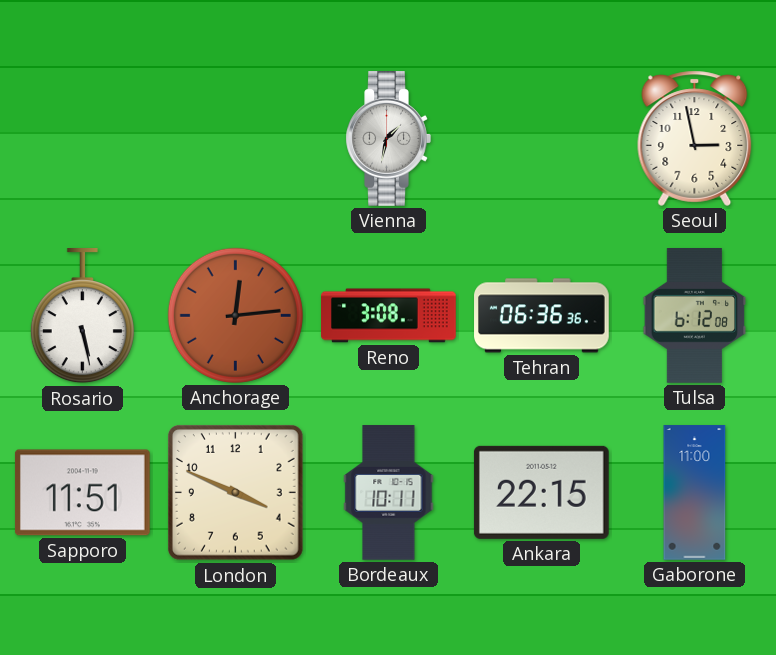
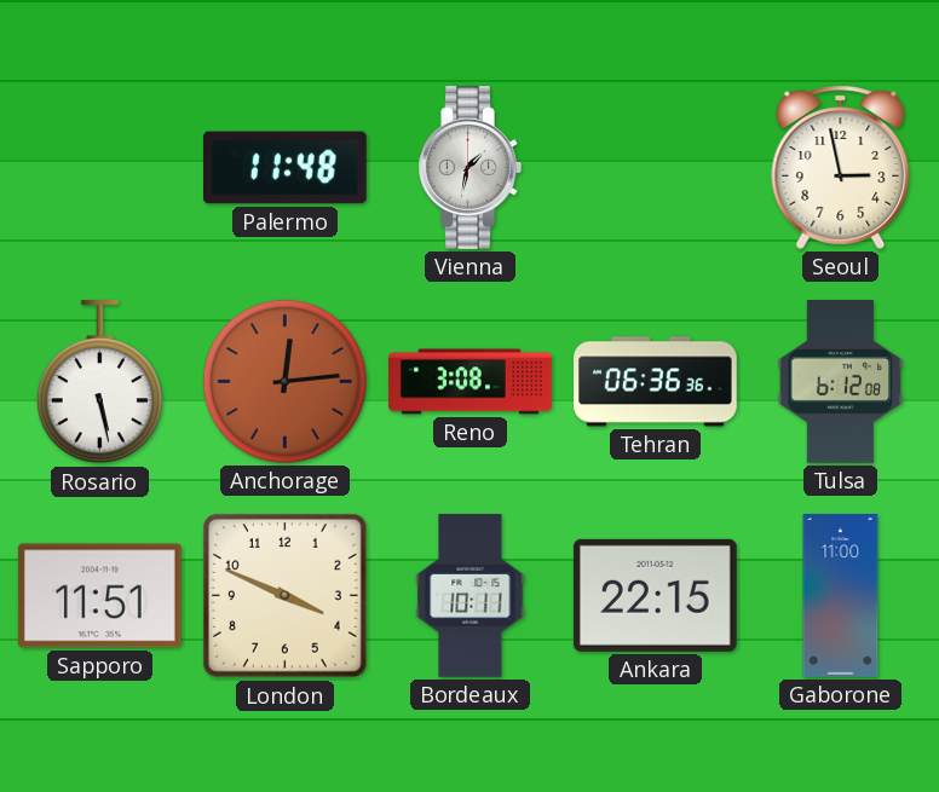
Palermo: none -> 11:48 (286, 168)
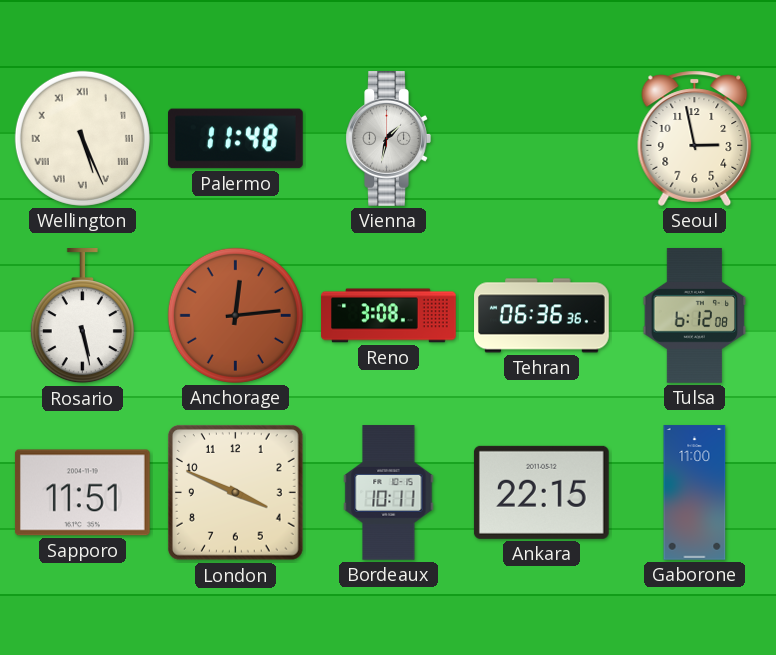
Wellington: none -> 5:26 (82, 138)
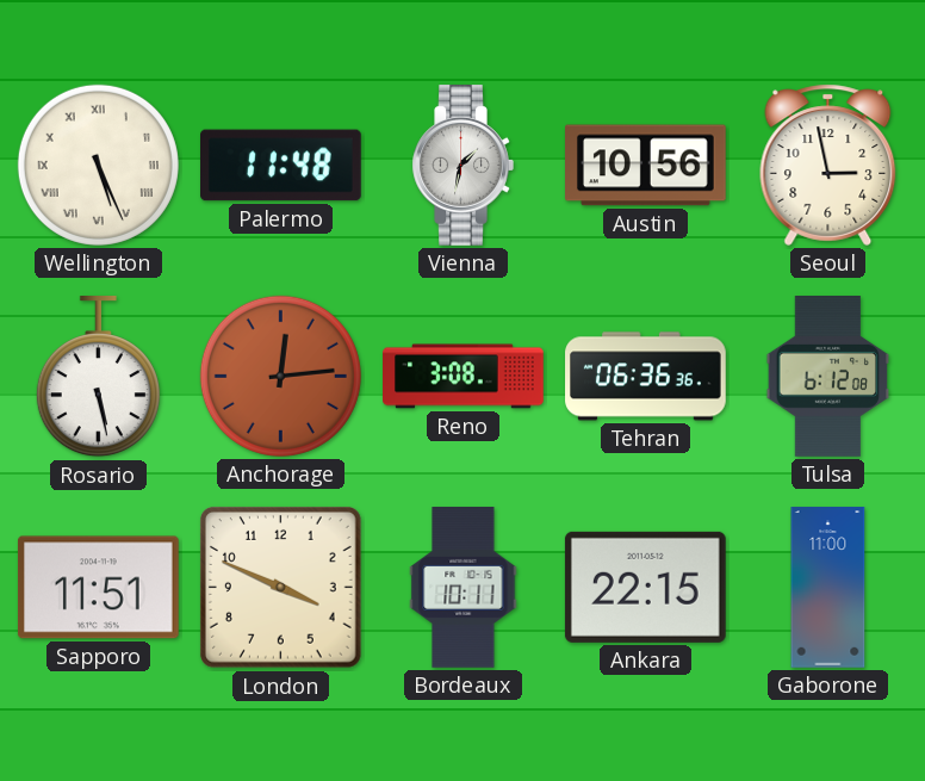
Austin: none -> 10:56 (646, 166)
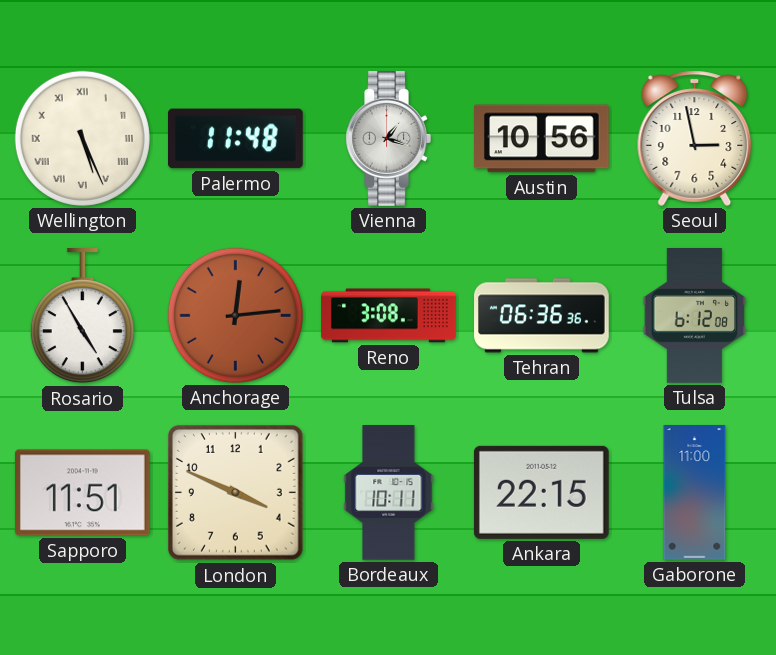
Vienna: 1:32 -> 1:18 (388, 139)
Rosario: 5:28 -> 4:55 (82, 317)
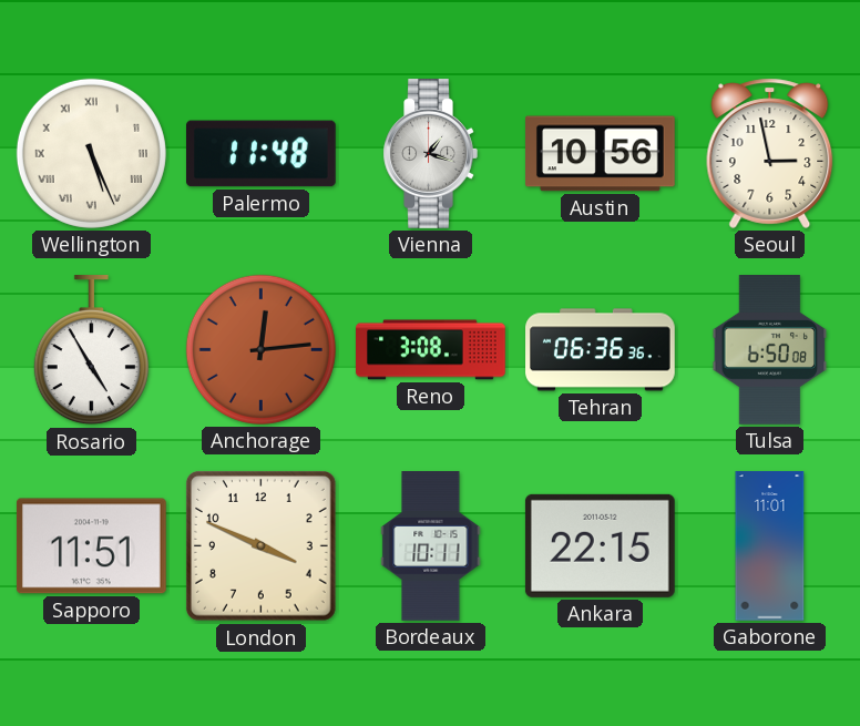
Tulsa: 6:12 -> 6:50 (770, 350)
Gaborone: 11:00 -> 11:01 (770, 546)
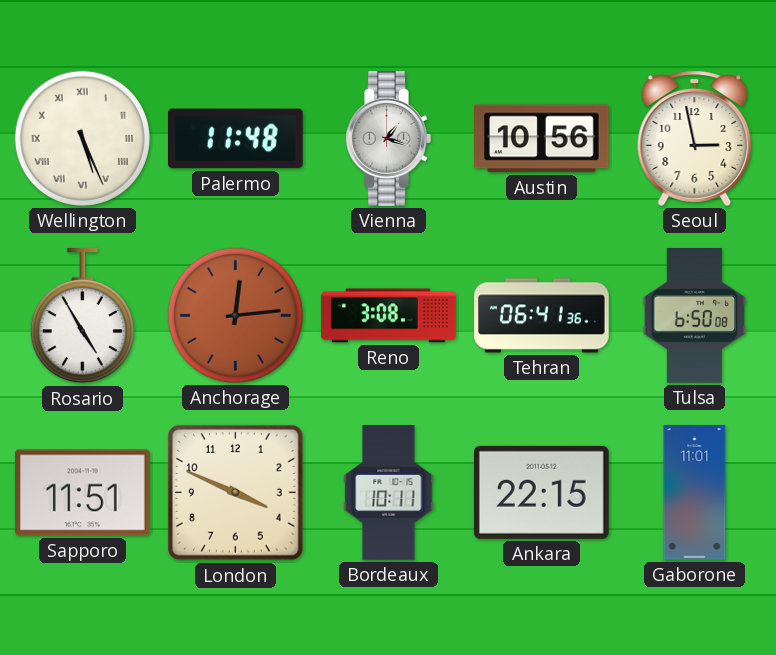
Tehran: 06:36 -> 06:41 (542, 316)
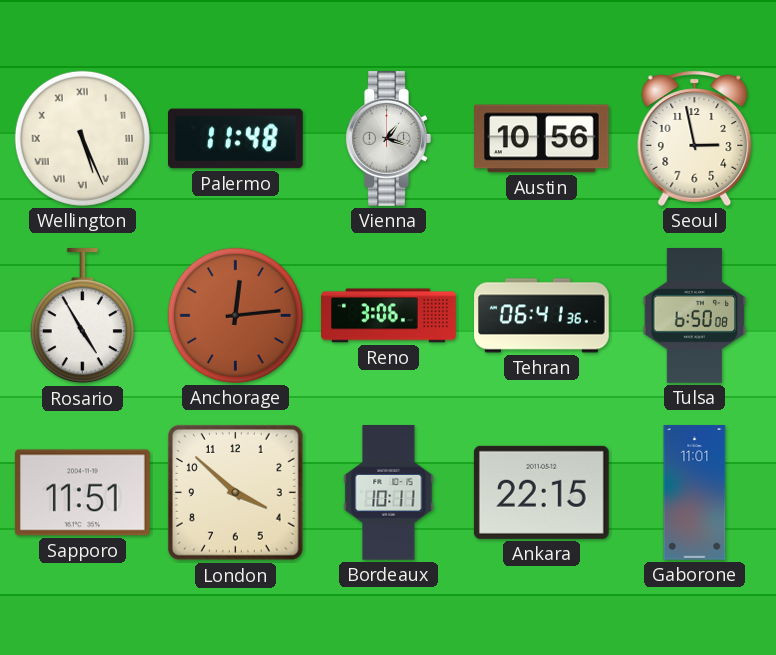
Reno: 3:08 -> 3:06 (389, 316)
London: 3:49 -> 3:52 (235, 492)
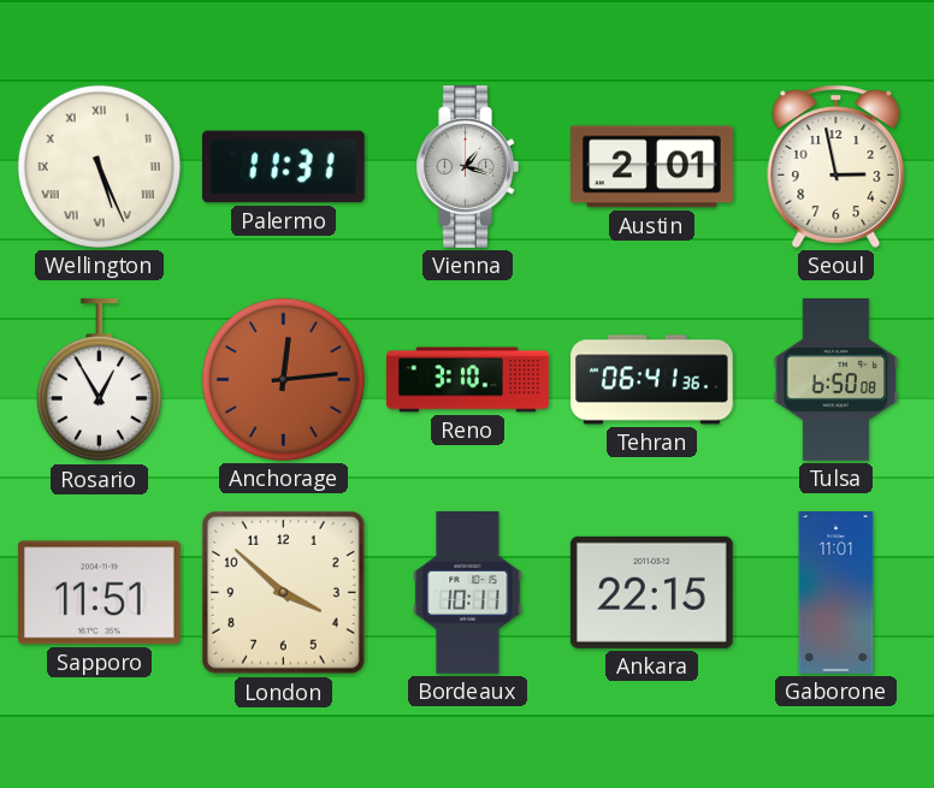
Palermo: 11:48 -> 11:31 (284, 167)
Austin: 10:56 -> 2:01 (652, 167)
Rosario: 4:55 -> 12:55 (99, 381)
Reno: 3:06 -> 3:10 (468, 380)
